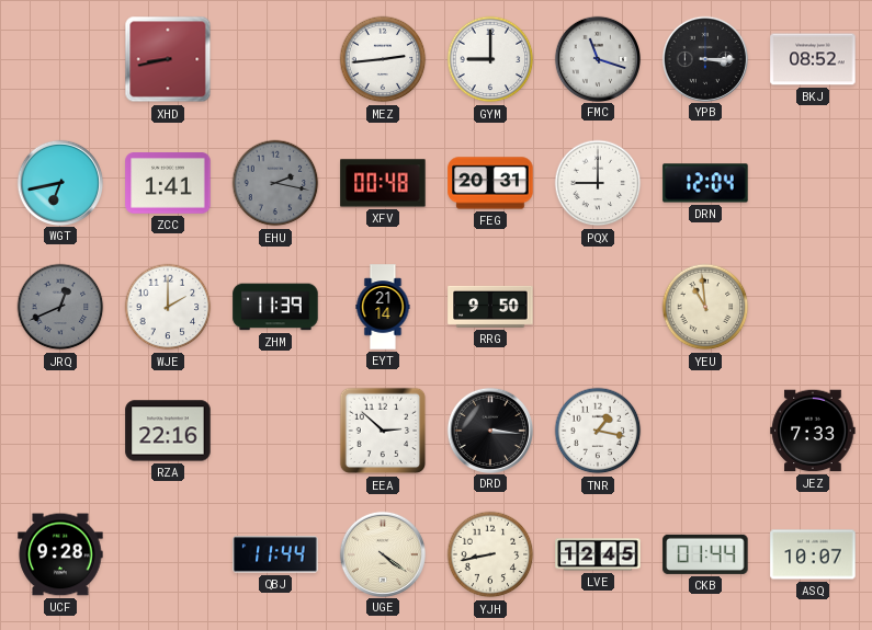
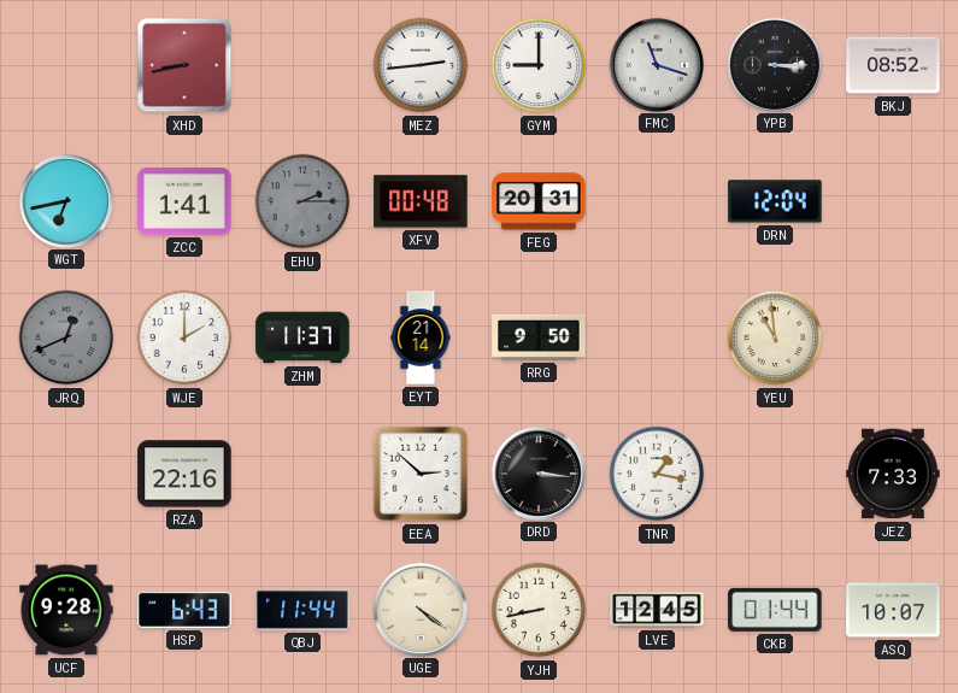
EHU: 2:17 -> 2:15 (302, 201)
PQX: 9:00 -> none (598, 183)
ZHM: 11:39 -> 11:37 (302, 337)
HSP: none -> 6:43 (184, 610)
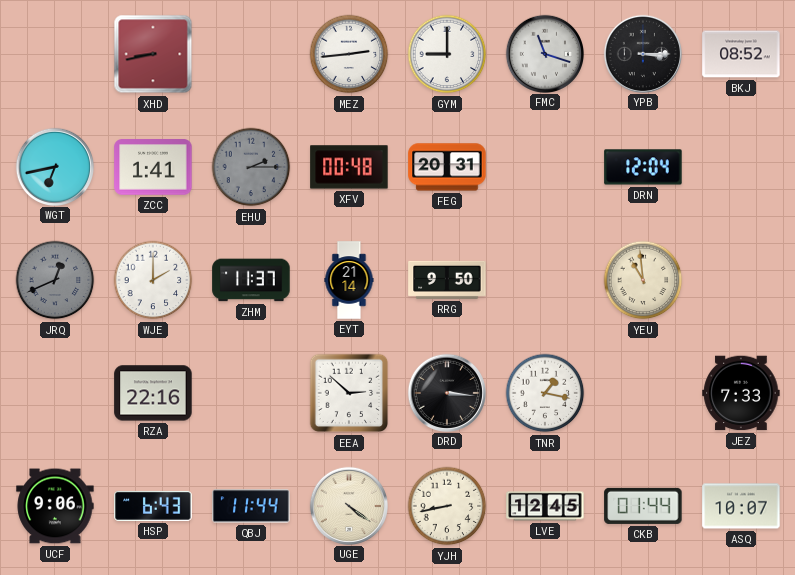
UCF: 9:28 -> 9:06 (55, 506)
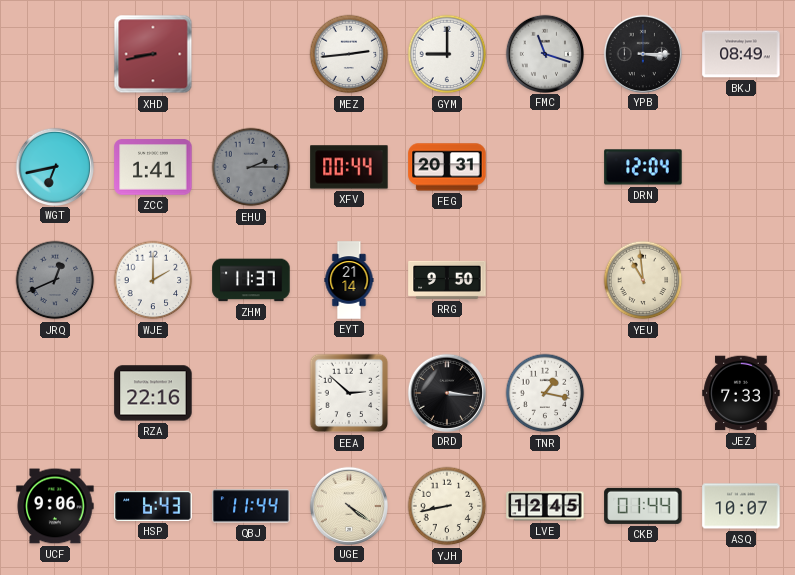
BKJ: 08:52 -> 08:49 (741, 54)
XFV: 00:48 -> 00:44 (349, 167)
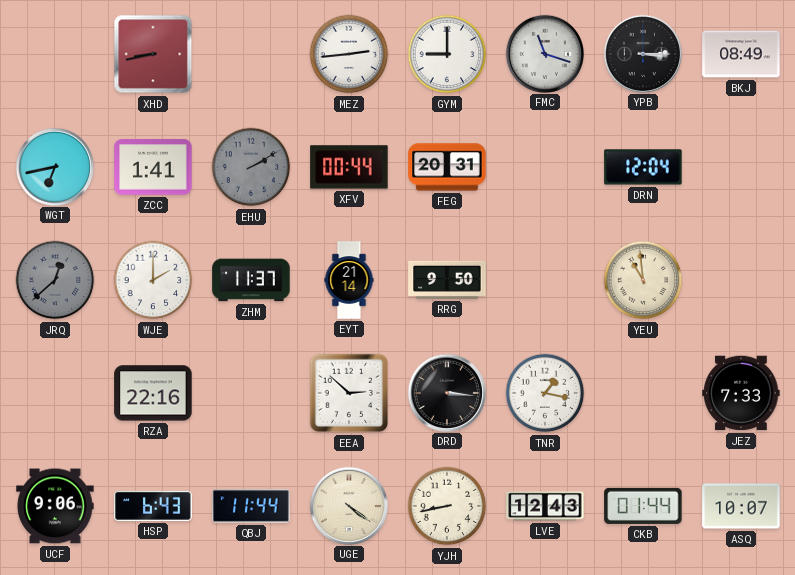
EHU: 2:15 -> 2:10 (251, 167)
JRQ: 12:41 -> 12:38 (55, 280)
LVE: 12:45 -> 12:43 (545, 506)
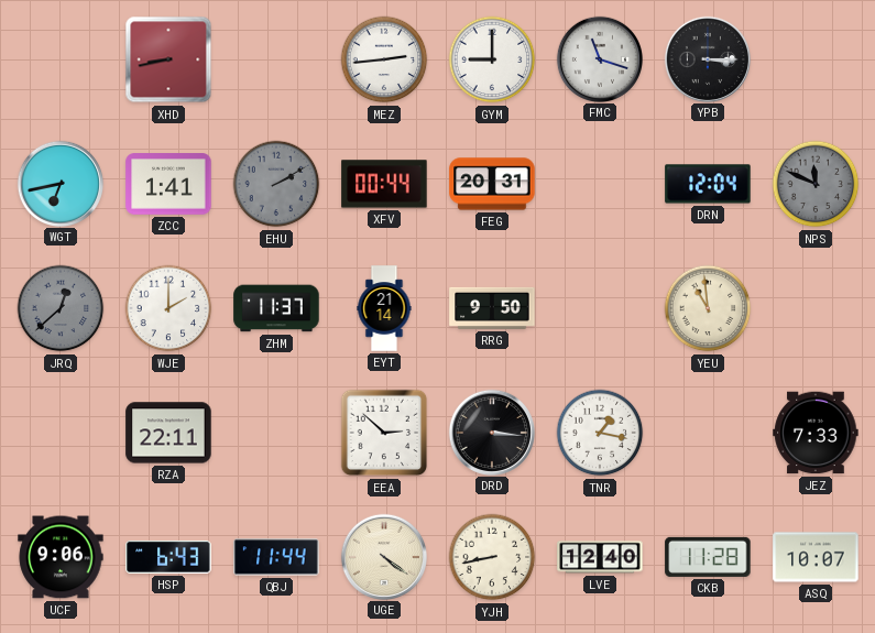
BKJ: 08:49 -> none (741, 54)
NPS: none -> 11:49 (816, 184)
RZA: 22:16 -> 22:11 (168, 433)
LVE: 12:43 -> 12:40 (600, 557)
CKB: 01:44 -> 11:28 (708, 557)
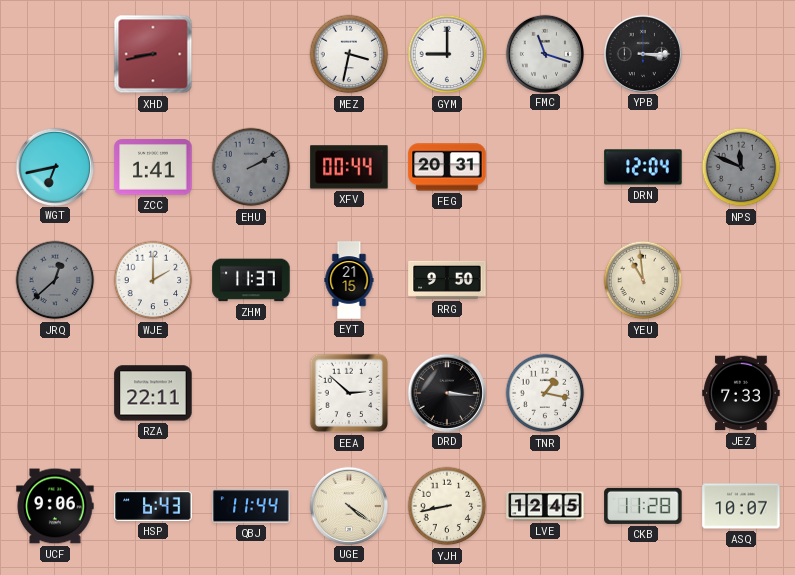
MEZ: 2:44 -> 3:32 (349, 54)
EYT: 21:14 -> 21:15 (349, 280)
LVE: 12:40 -> 12:45 (545, 506)
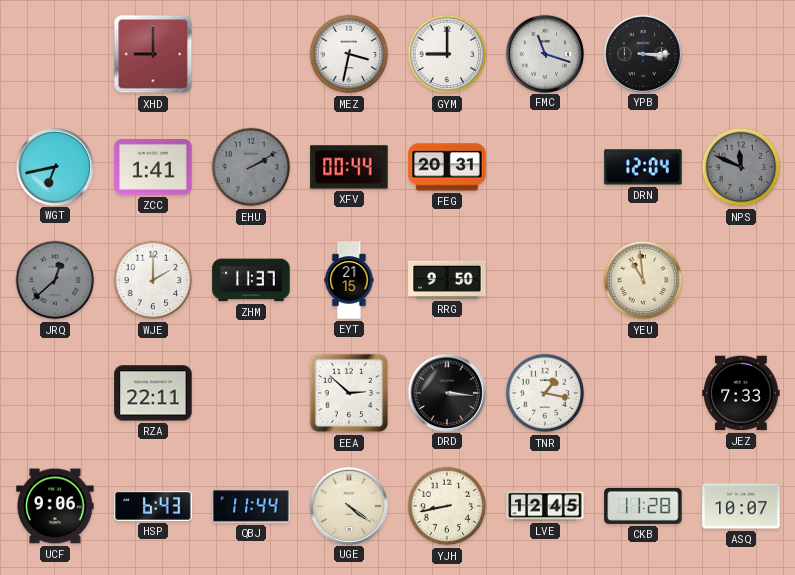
XHD: 8:43 -> 9:00 (153, 54)
